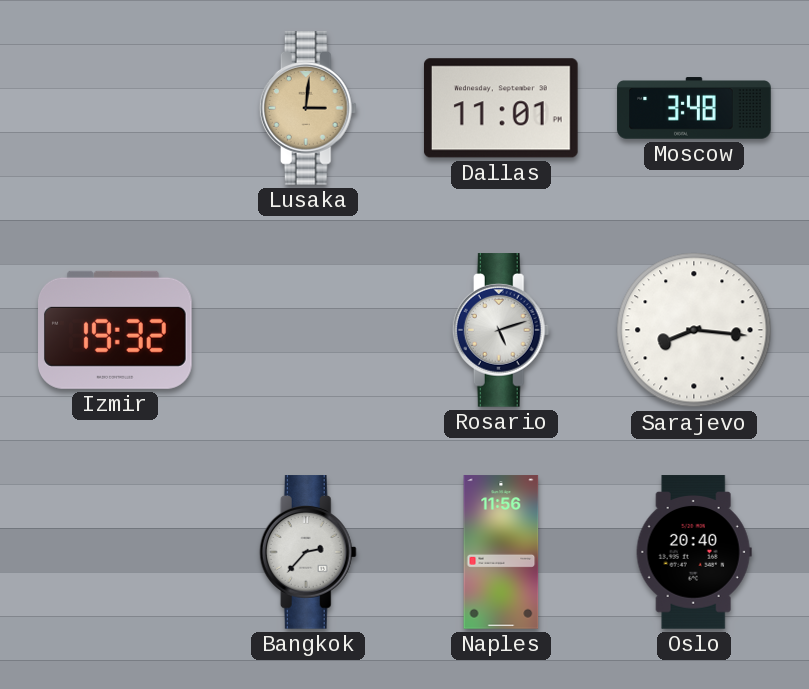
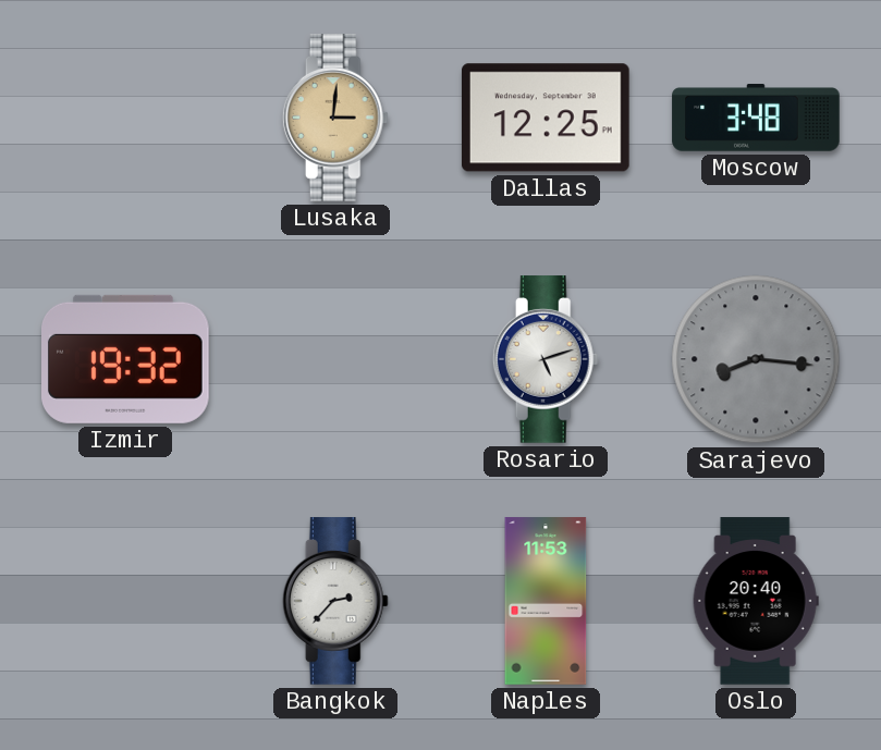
Dallas: 11:01 -> 12:25 (546, 118)
Sarajevo dial: white -> grey (756, 359)
Naples: 11:56 -> 11:53 (546, 601)
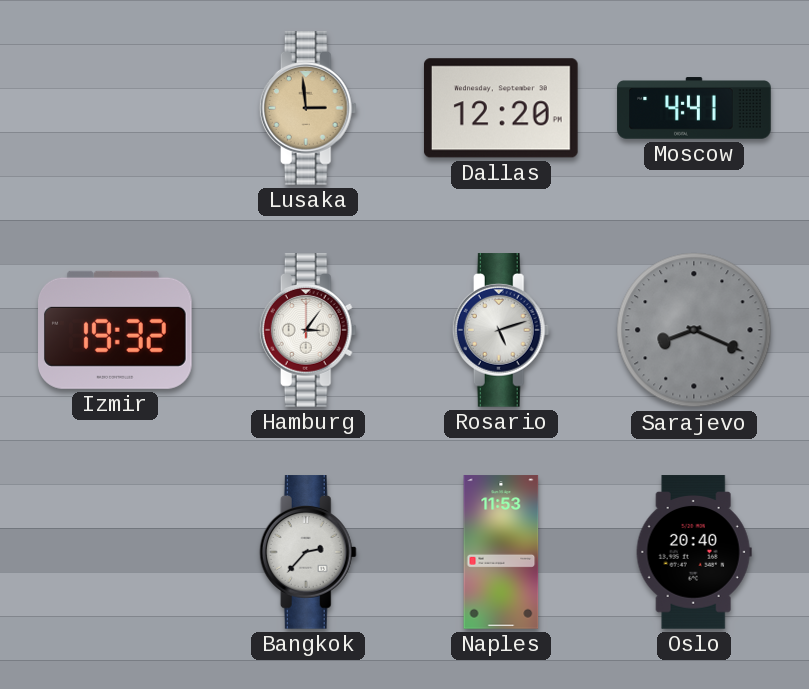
Lusaka: 3:01 -> 2:59 (308, 108)
Dallas: 12:25 -> 12:20 (501, 108)
Moscow: 3:48 -> 4:41 (694, 108)
Hamburg: none -> 3:06 (308, 330)
Sarajevo: 8:16 -> 8:19 (694, 330)
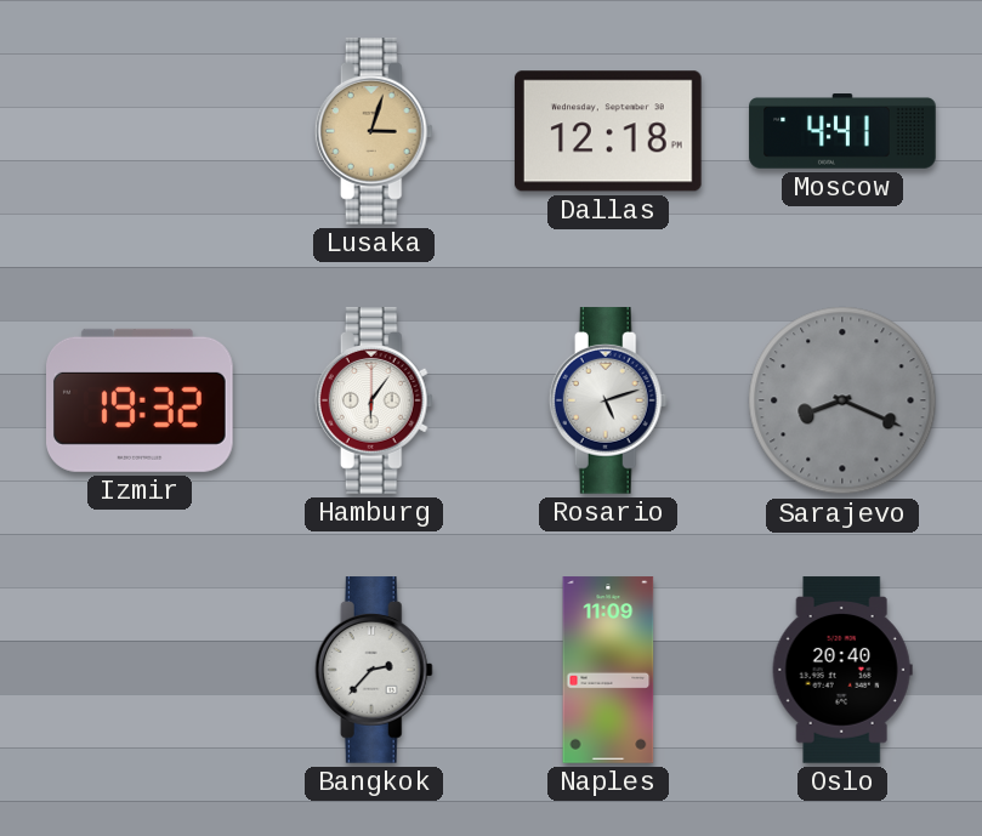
Lusaka: 2:59 -> 3:03 (374, 131)
Dallas: 12:20 -> 12:18 (608, 131)
Hamburg: 3:06 -> 6:06 (374, 400)
Naples: 11:53 -> 11:09 (608, 670)
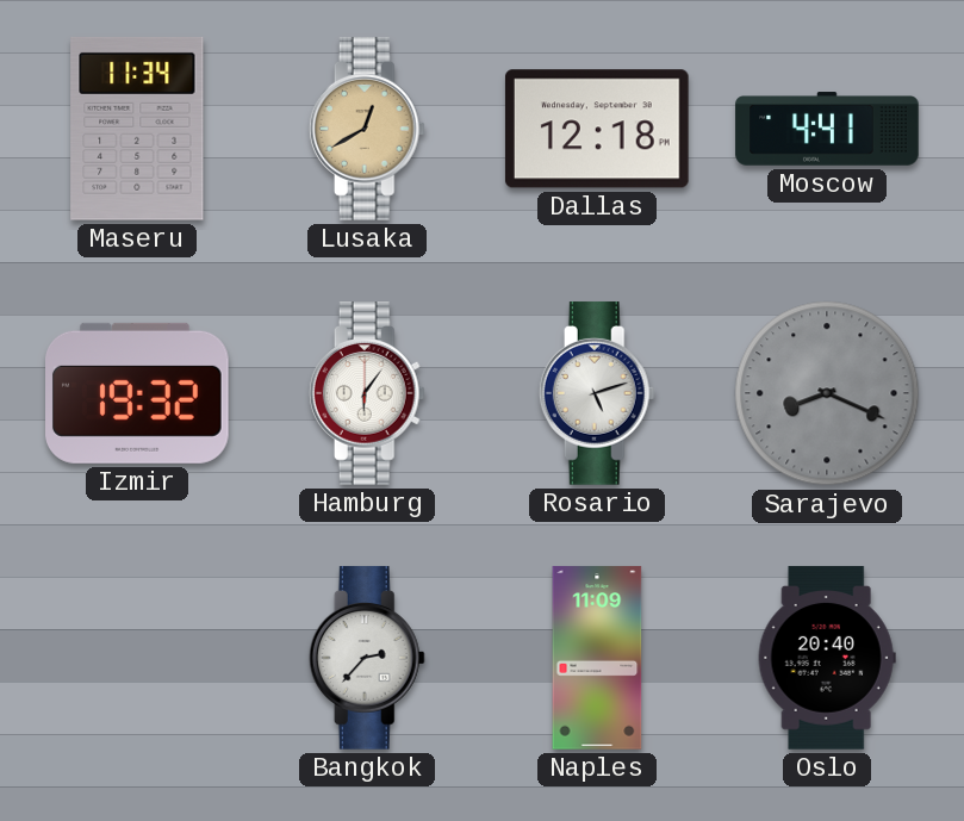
Maseru: none -> 11:34 (137, 129)
Lusaka: 3:03 -> 12:40 (367, 129)
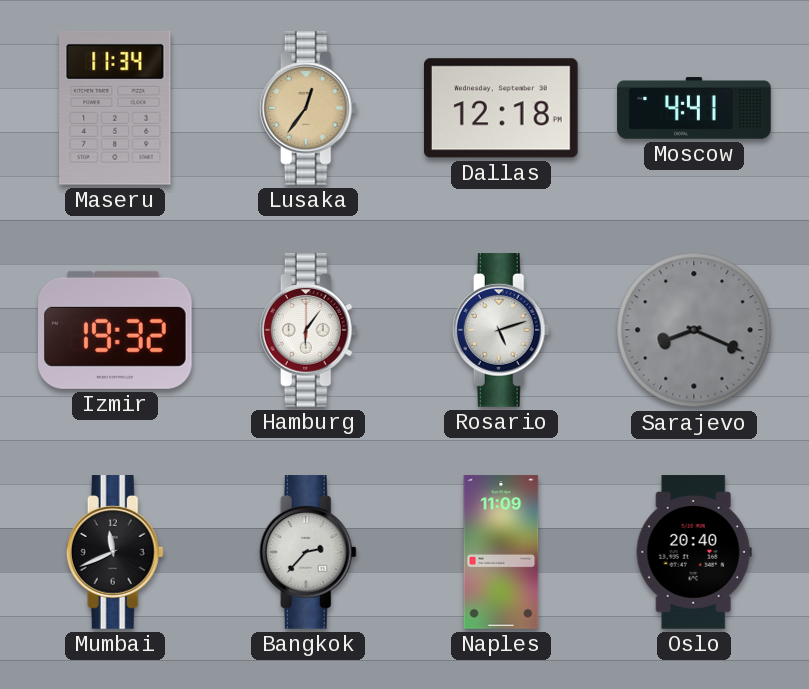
Lusaka: 12:40 -> 12:36 (308, 108)
Mumbai: none -> 11:41 (115, 552)
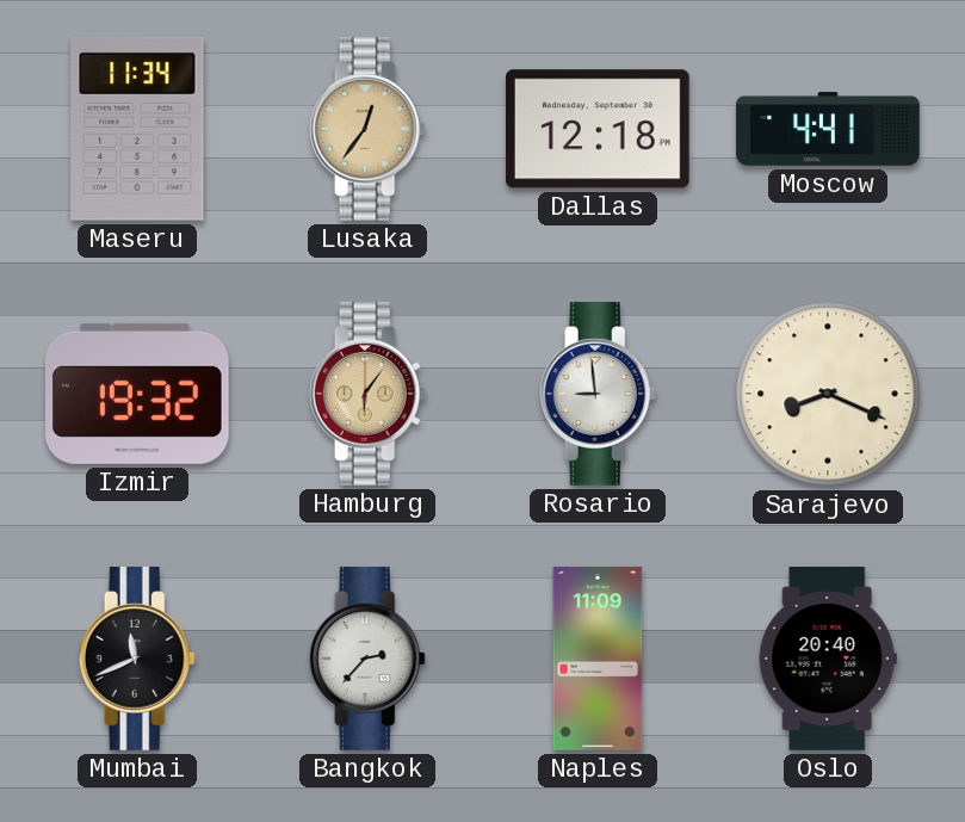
Hamburg dial: white -> champagne (367, 394)
Rosario: 5:12 -> 8:59 (598, 394)
Sarajevo dial: grey -> cream (828, 394)
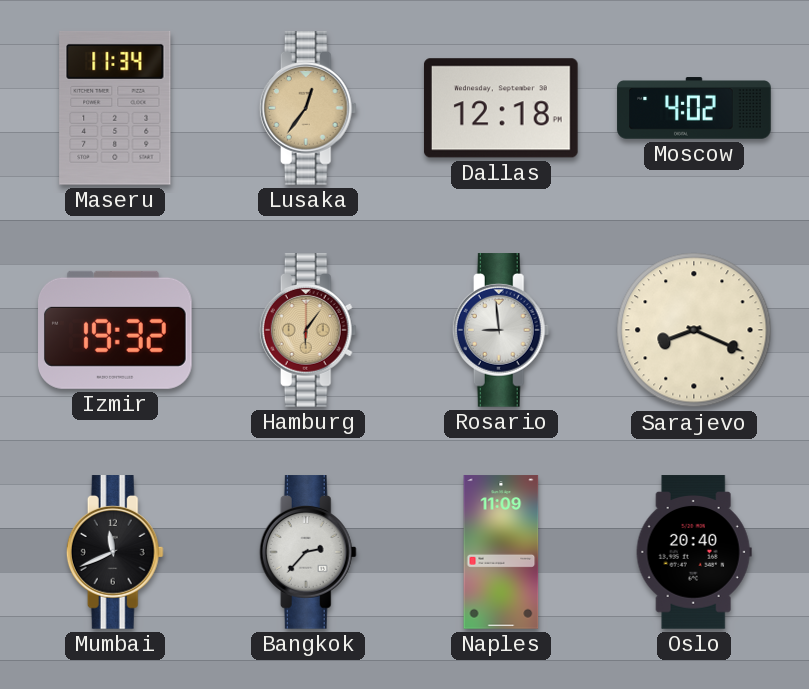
Moscow: 4:41 -> 4:02 (694, 108)
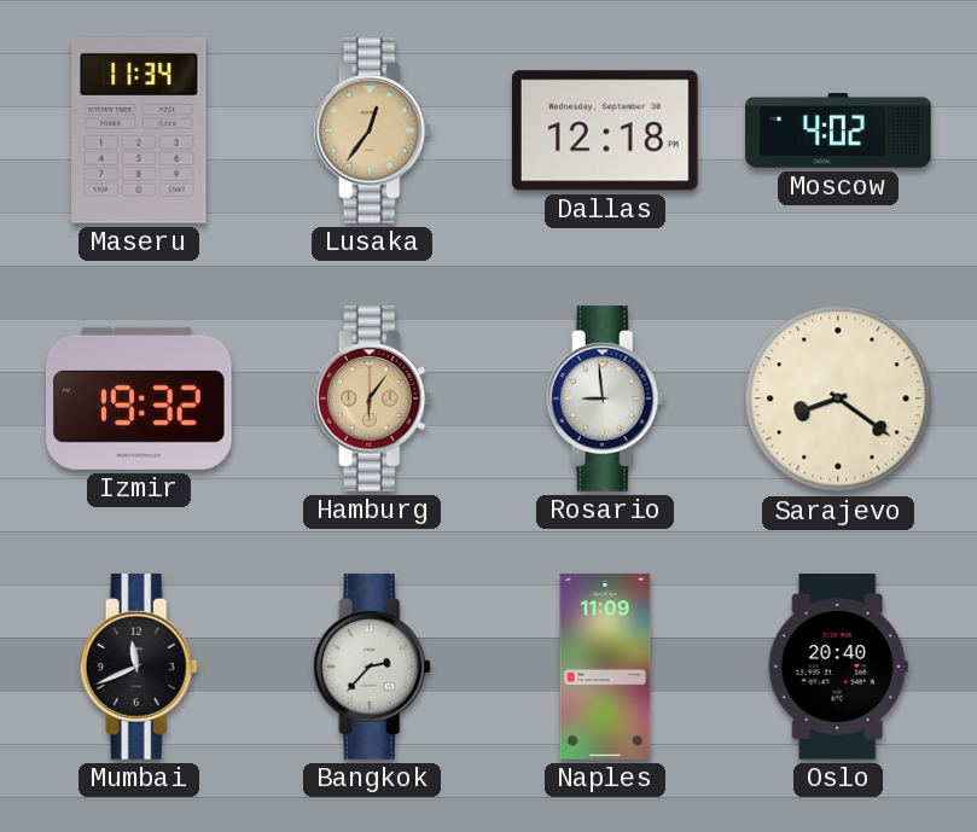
Sarajevo: 8:19 -> 8:21 (838, 398)
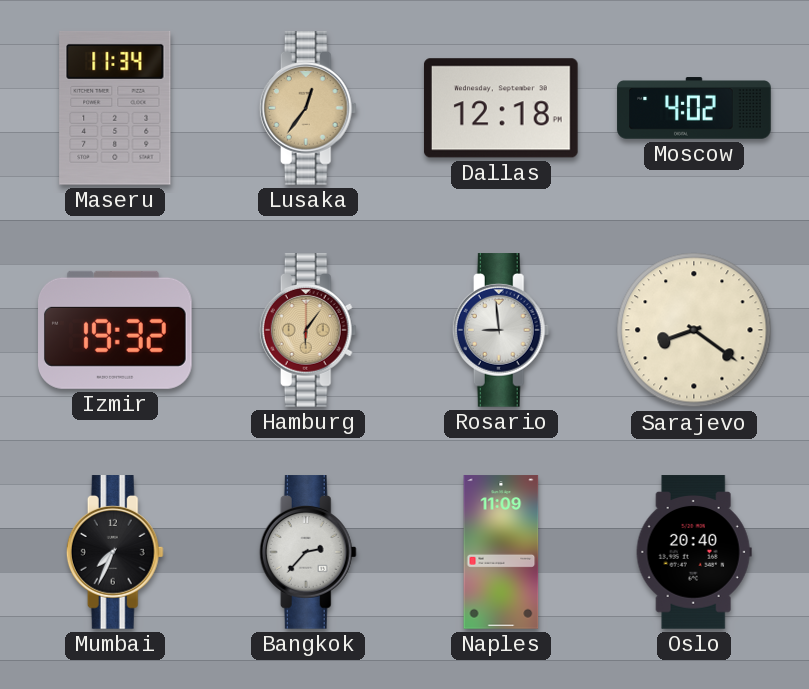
Mumbai: 11:41 -> 7:34 (115, 552)
